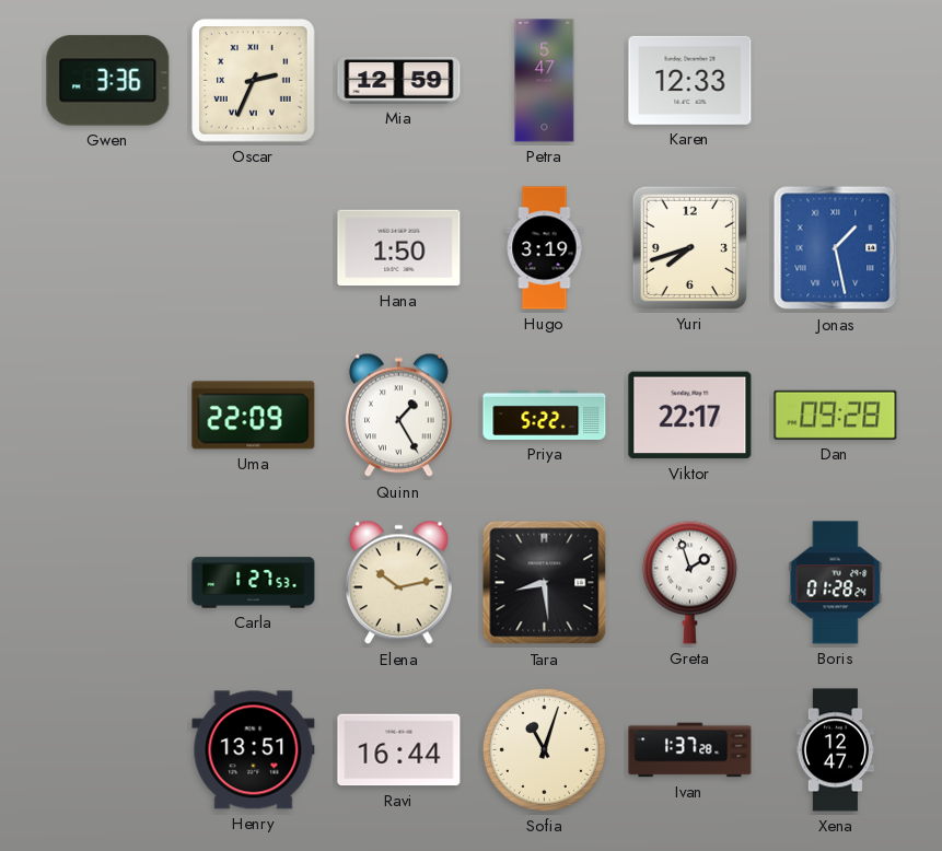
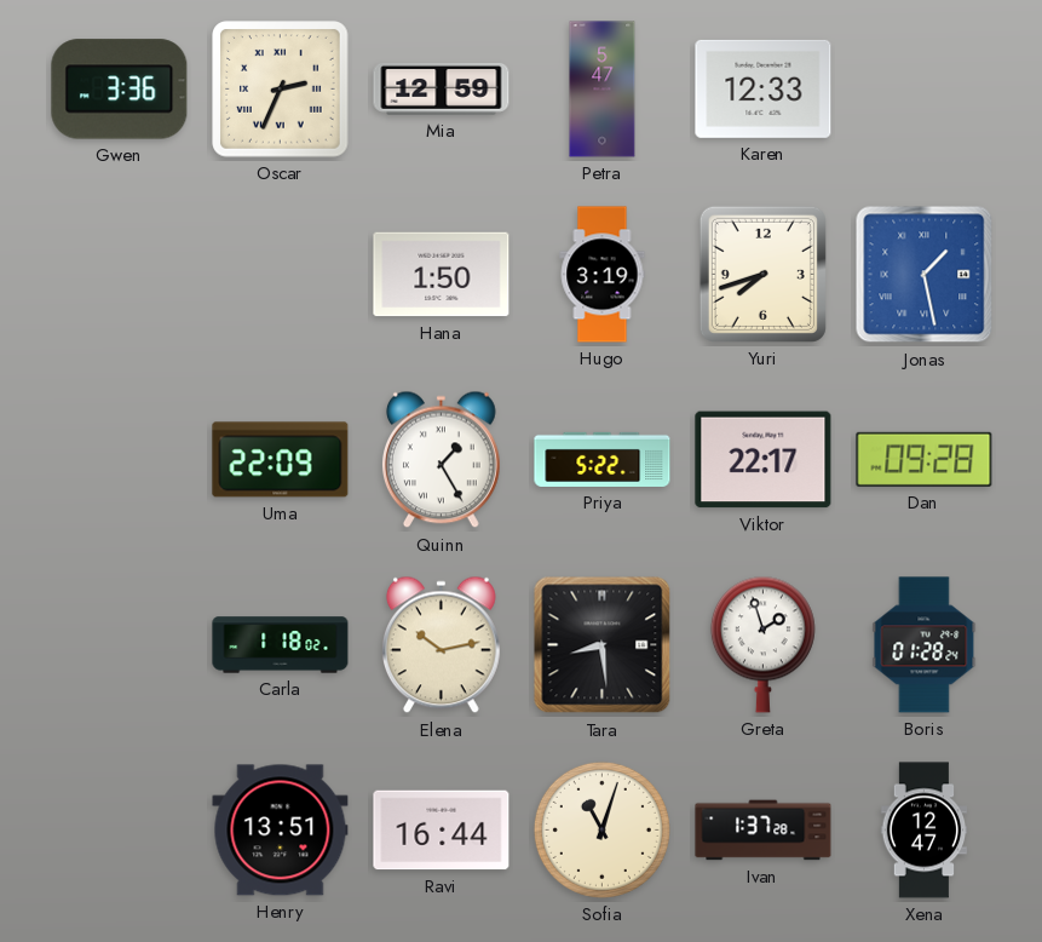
Carla: 1:27 -> 1:18 (281, 645)
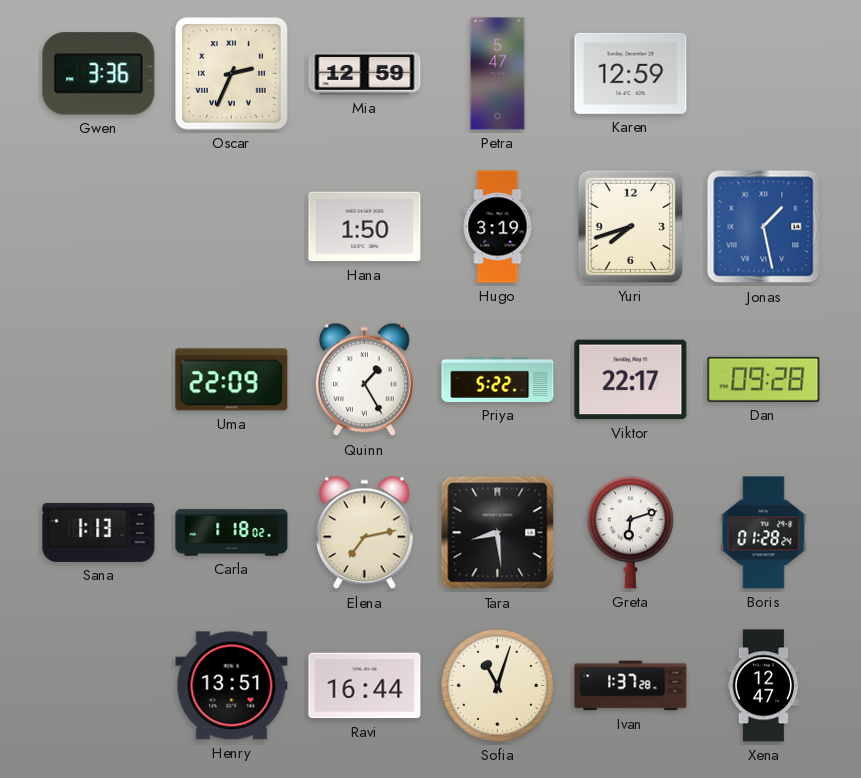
Karen: 12:33 -> 12:59 (631, 73)
Sana: none -> 1:13 (99, 532)
Elena: 10:13 -> 7:13 (364, 533)
Greta: 1:57 -> 6:12 (630, 532)
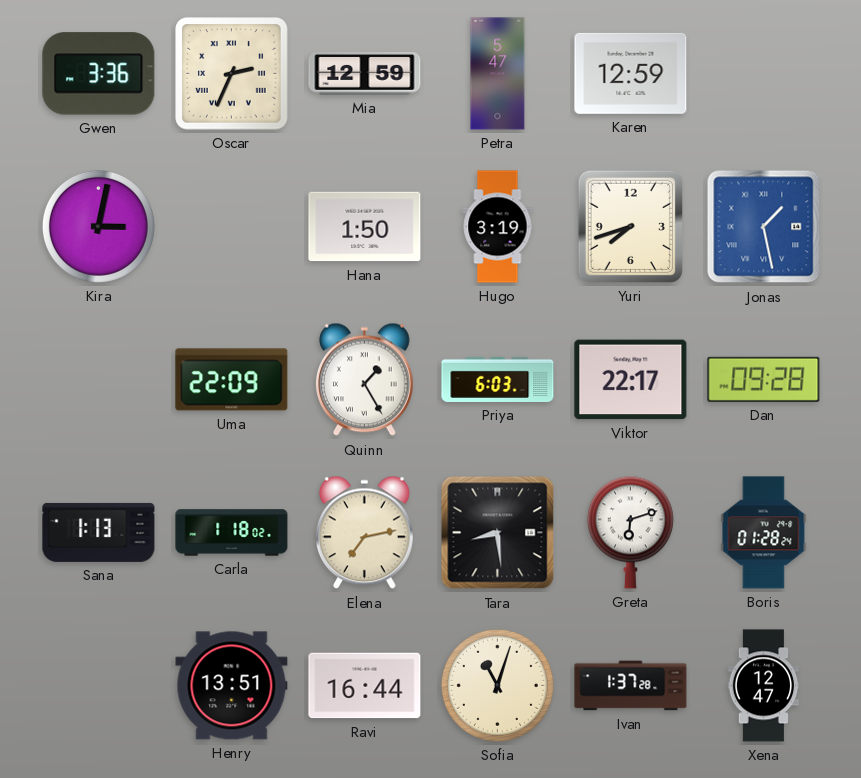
Kira: none -> 3:02 (98, 226)
Priya: 5:22 -> 6:03 (498, 379)
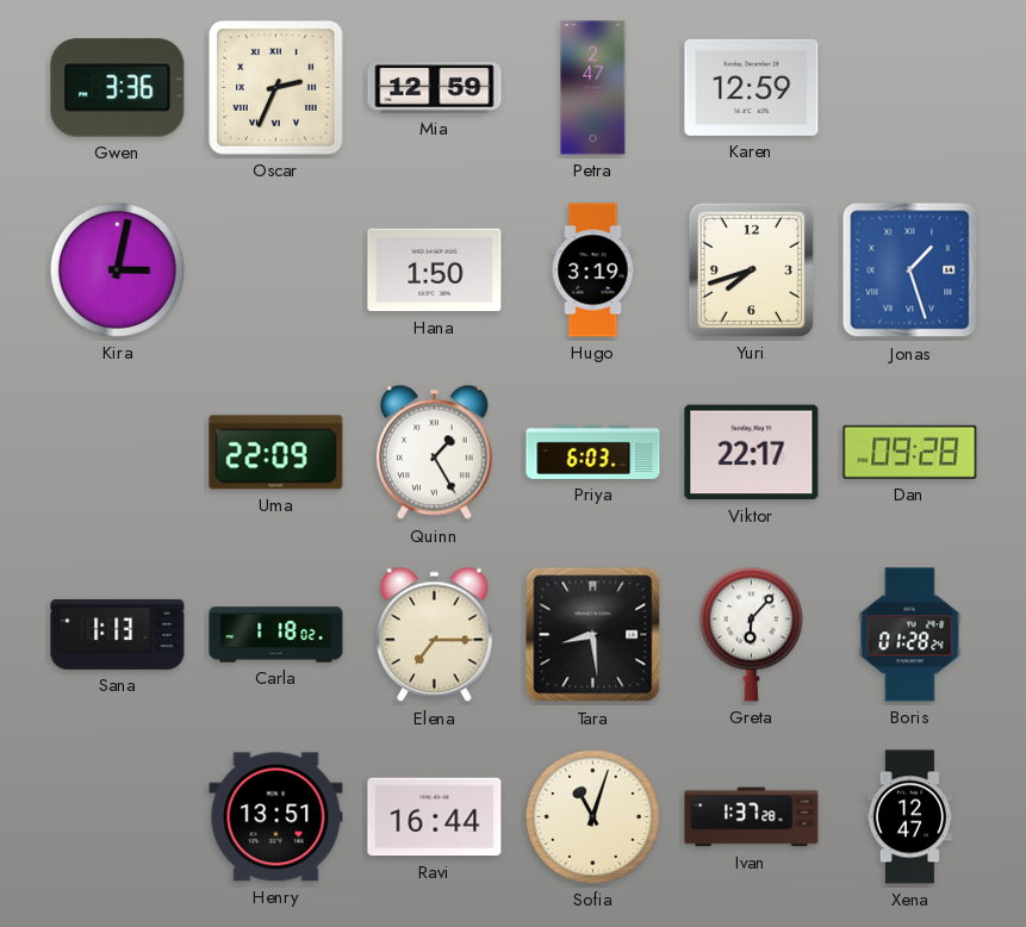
Petra: 5:47 -> 2:47 (593, 88)
Jonas: 1:28 -> 1:27 (910, 270)
Elena: 7:13 -> 7:15 (434, 635)
Greta: 6:12 -> 6:07 (751, 634)
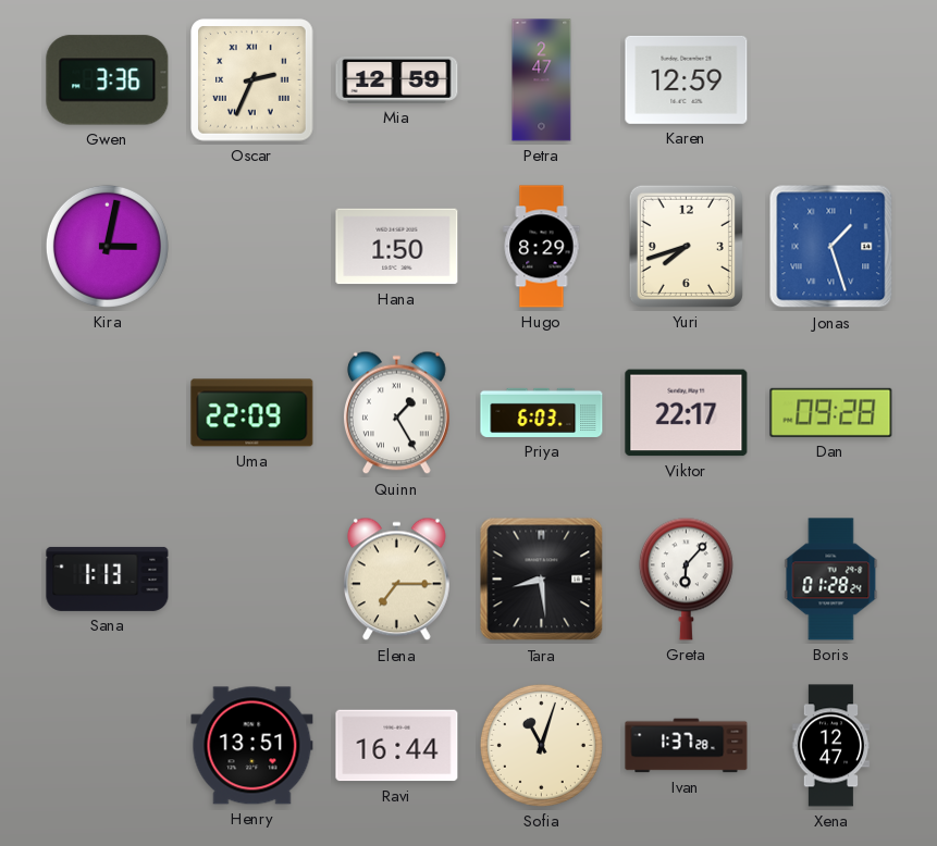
Hugo: 3:19 -> 8:29 (542, 247)
Carla: 1:18 -> none (276, 635)
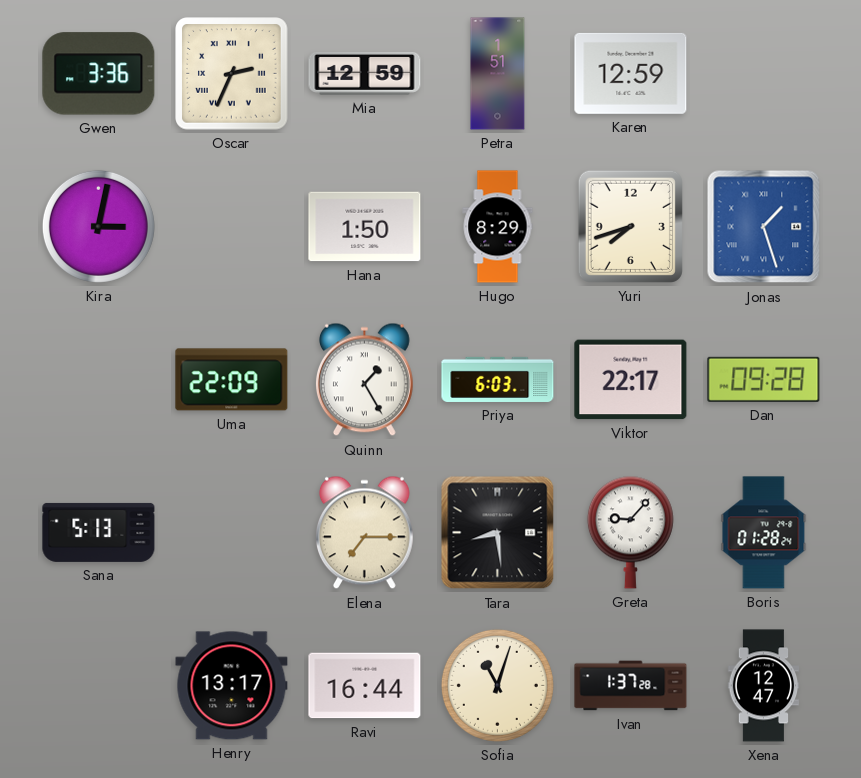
Petra: 2:47 -> 1:51 (498, 74)
Sana: 1:13 -> 5:13 (99, 532)
Greta: 6:07 -> 9:07 (630, 532)
Henry: 13:51 -> 13:17 (232, 686)
